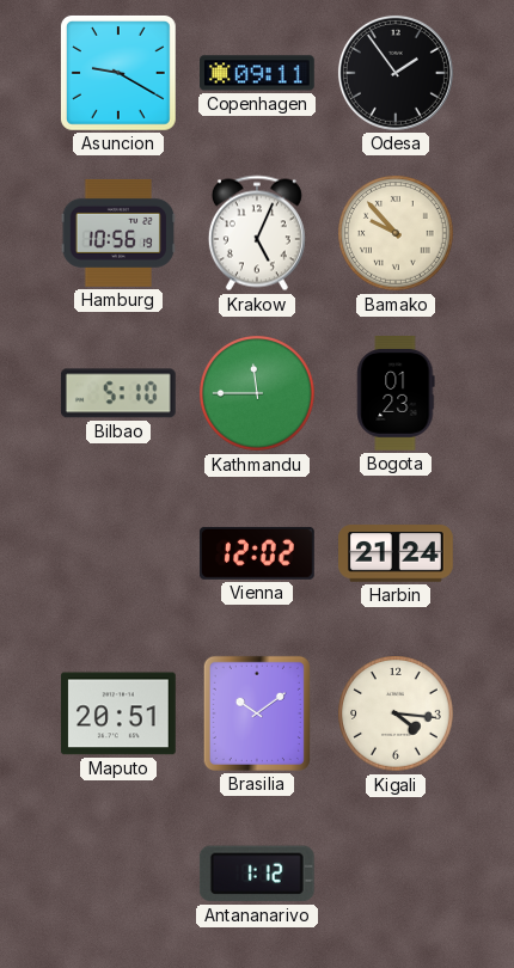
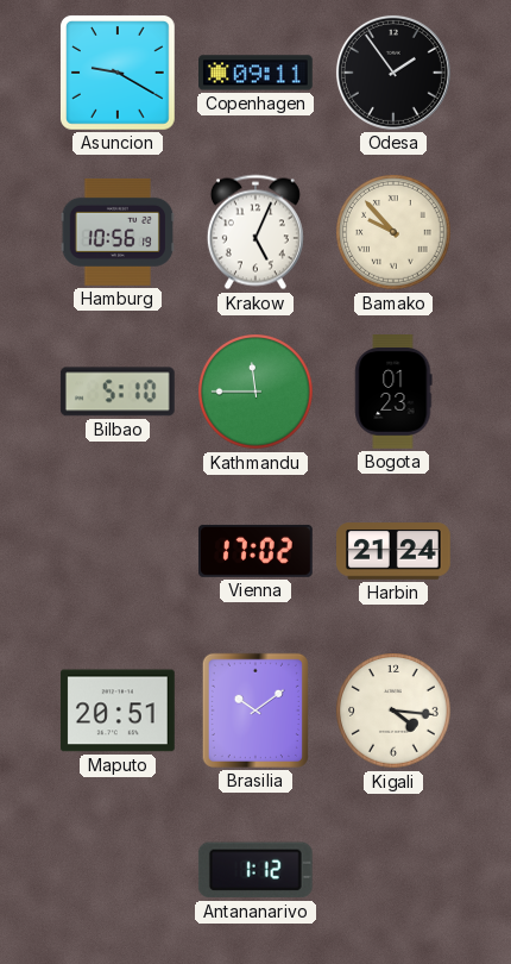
Vienna: 12:02 -> 17:02 (255, 551)
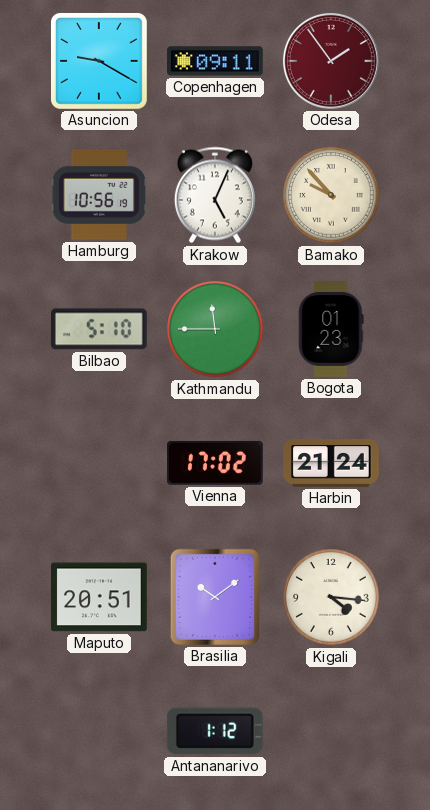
Odesa dial: black -> burgundy (331, 61)
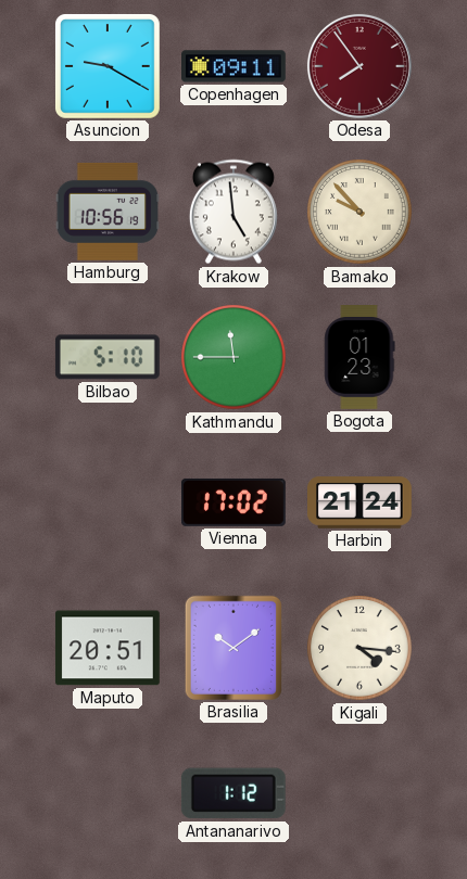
Odesa: 1:54 -> 7:54 (359, 66)
Krakow: 5:04 -> 4:59 (233, 212)
